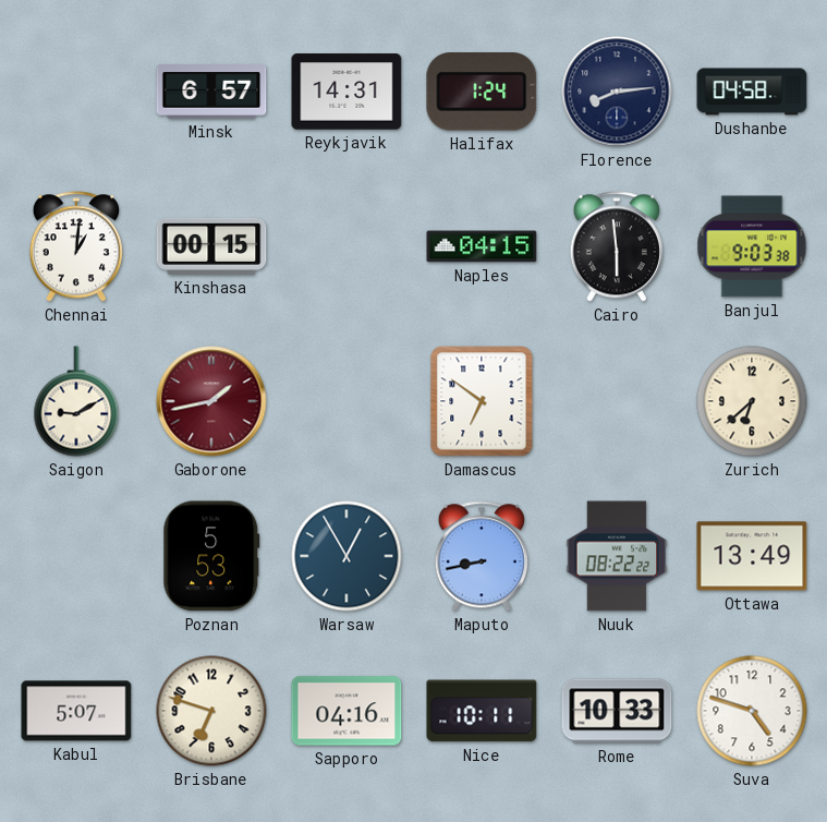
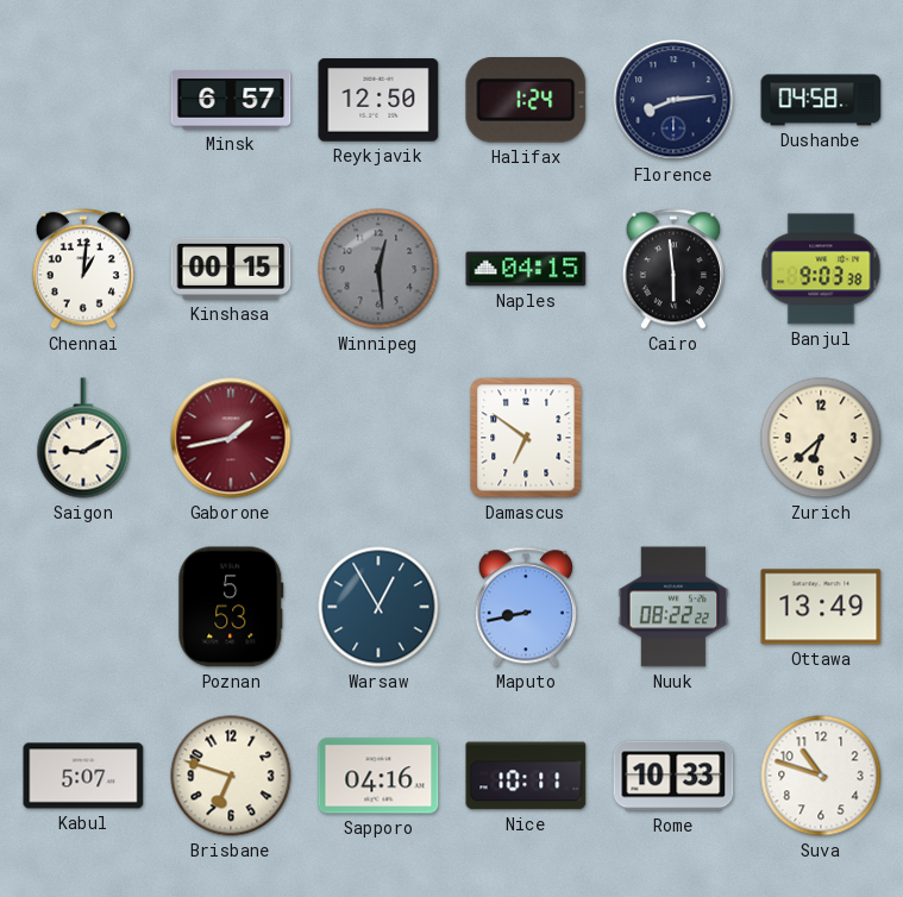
Reykjavik: 14:31 -> 12:50 (378, 100)
Winnipeg: none -> 12:29 (378, 269)
Suva: 4:48 -> 10:48 (821, 776)
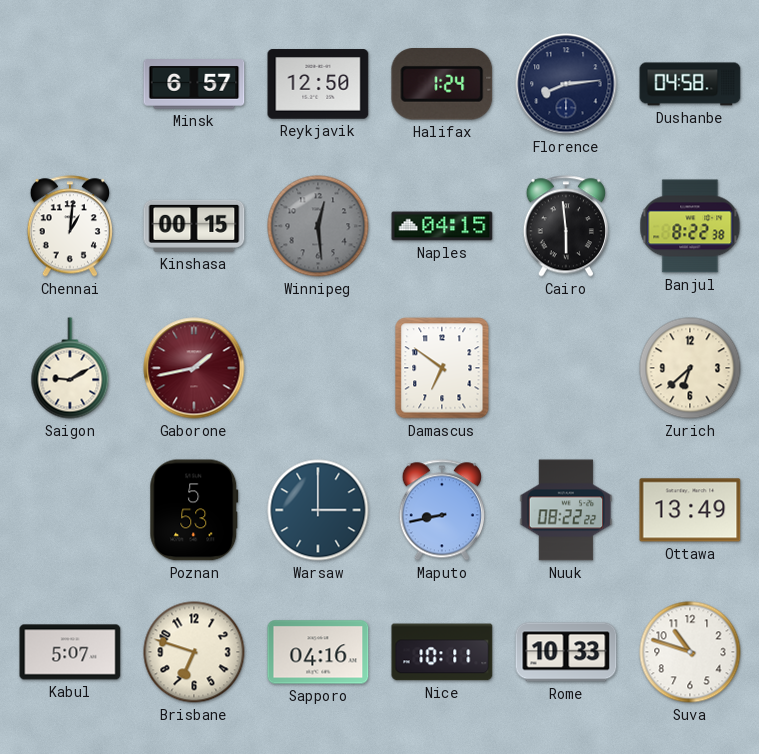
Banjul: 9:03 -> 8:22 (690, 226)
Warsaw: 12:55 -> 3:00 (318, 510)
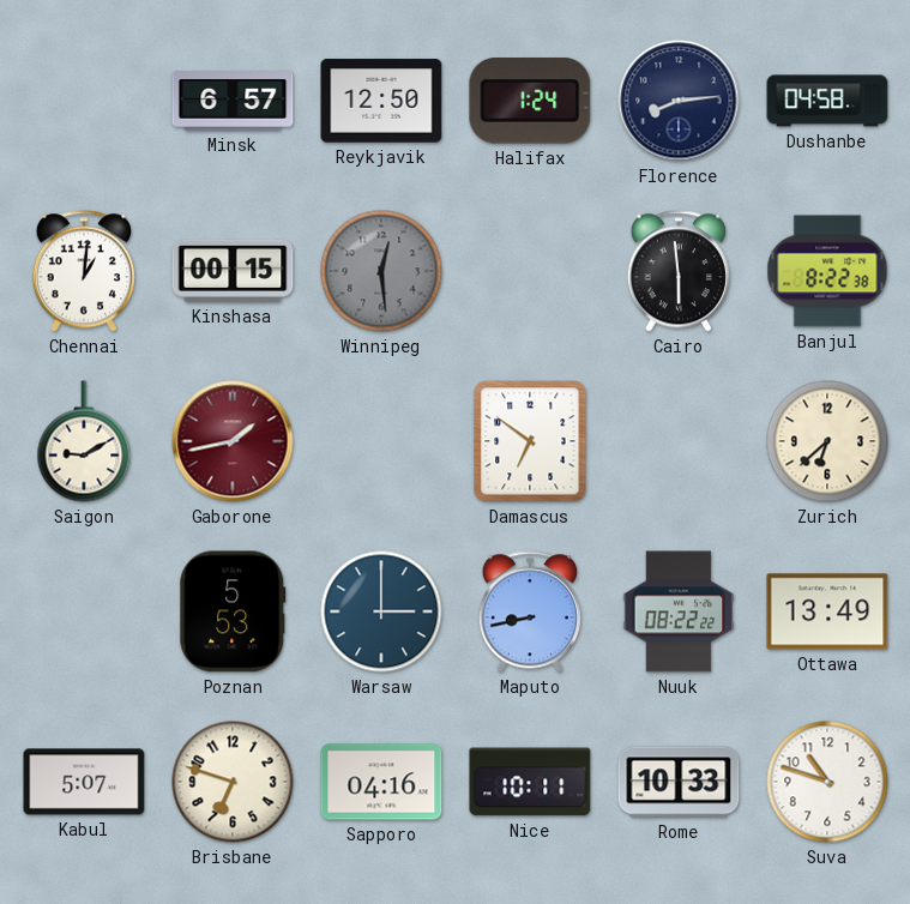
Naples: 04:15 -> none (442, 226)
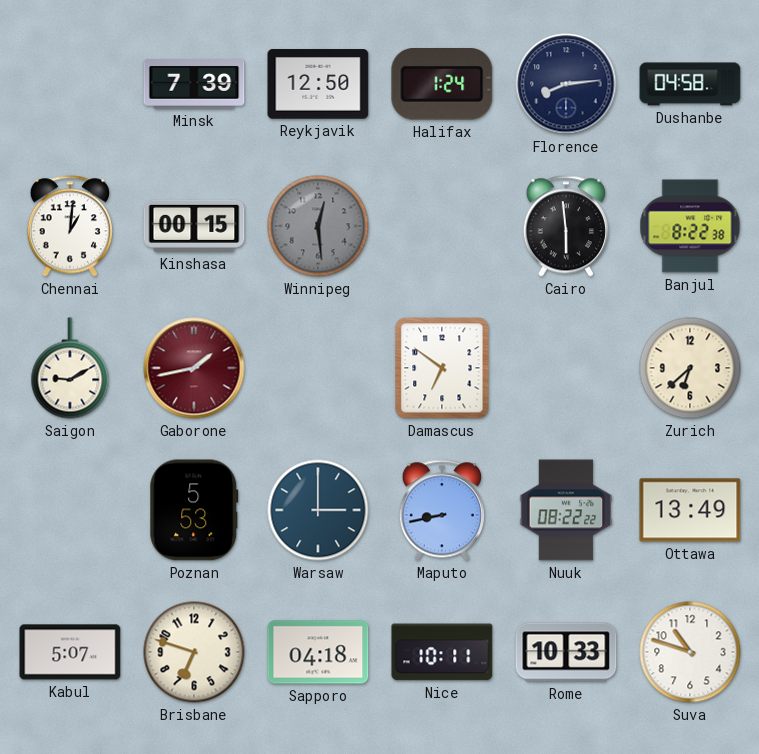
Minsk: 6:57 -> 7:39 (194, 84)
Sapporo: 04:16 -> 04:18 (318, 652)
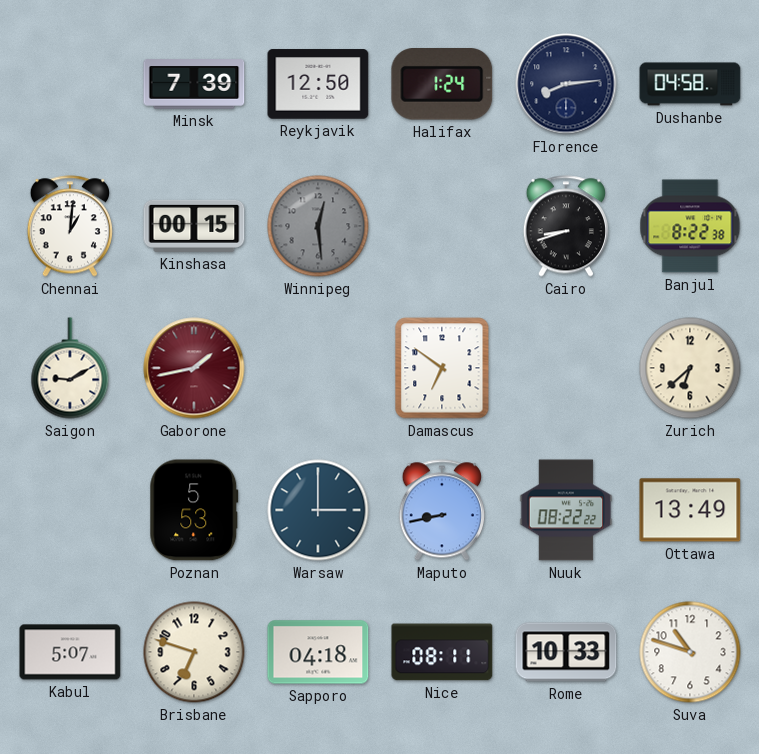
Cairo: 5:59 -> 8:42 (566, 226)
Nice: 10:11 -> 08:11 (442, 652)
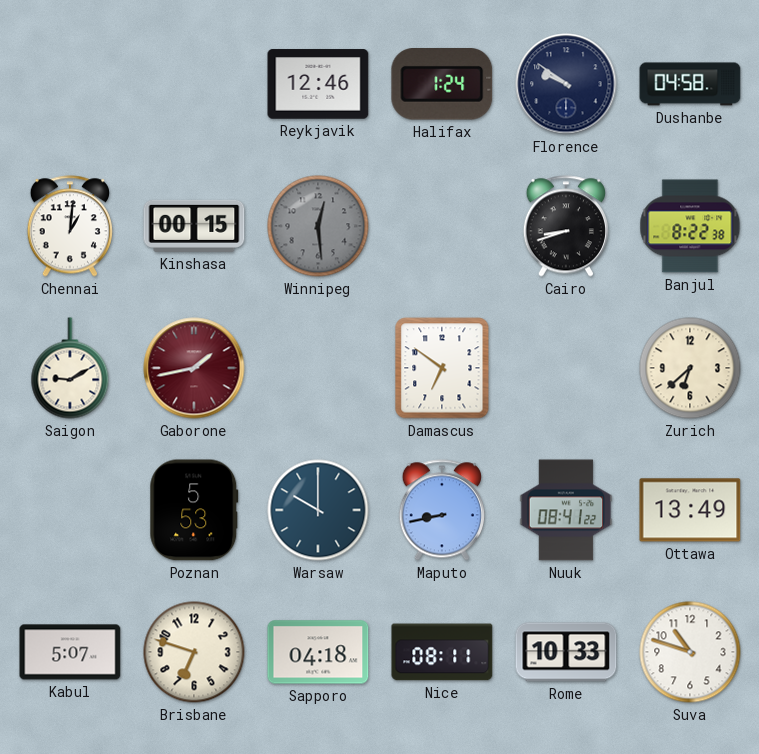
Minsk: 7:39 -> none (194, 84)
Reykjavik: 12:50 -> 12:46 (318, 84)
Florence: 8:14 -> 9:51 (566, 84)
Warsaw: 3:00 -> 10:00 (318, 510)
Nuuk: 08:22 -> 08:41 (566, 510)
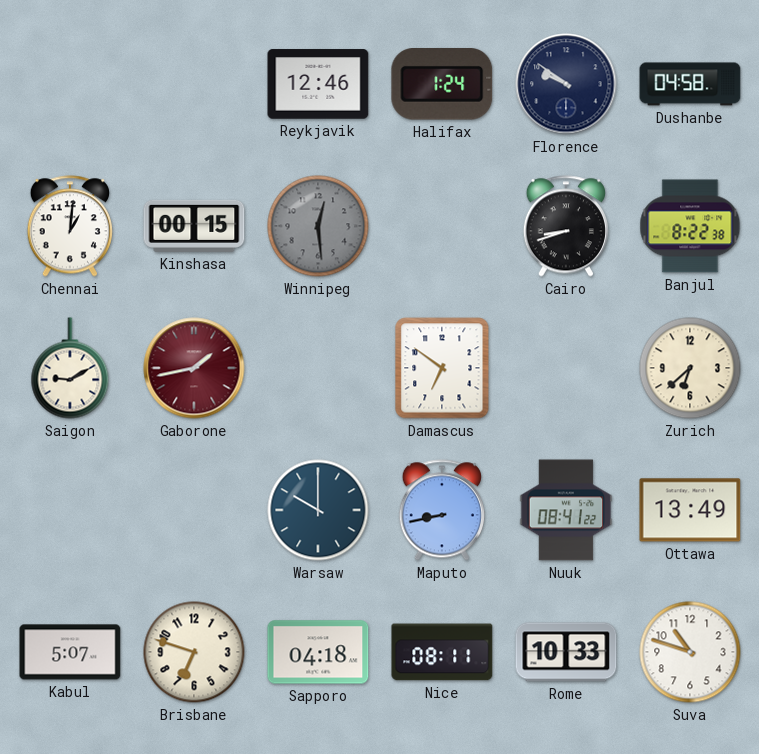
Poznan: 5:53 -> none (194, 510)
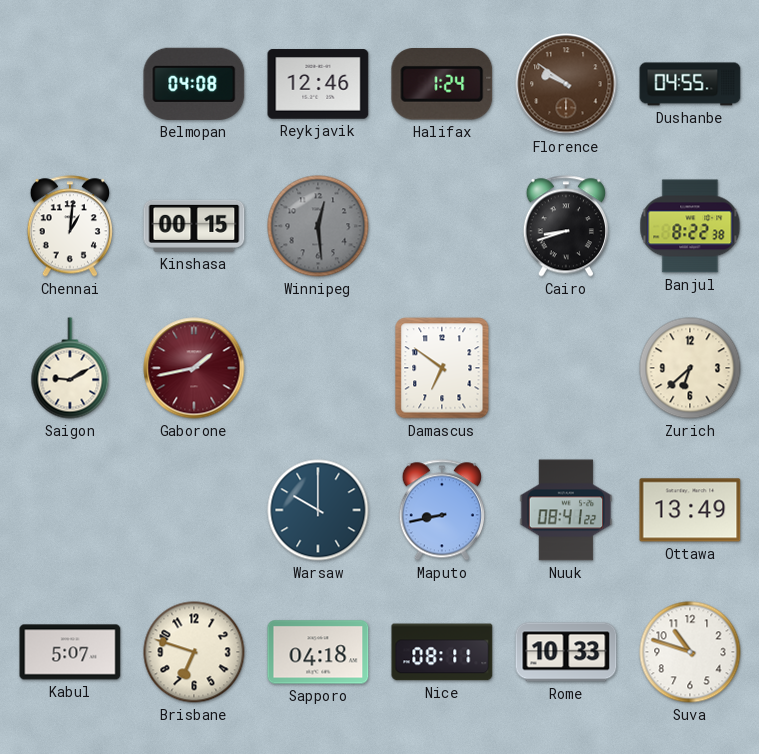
Belmopan: none -> 04:08 (194, 84)
Florence dial: navy -> brown (566, 84)
Dushanbe: 04:58 -> 04:55 (690, 84)
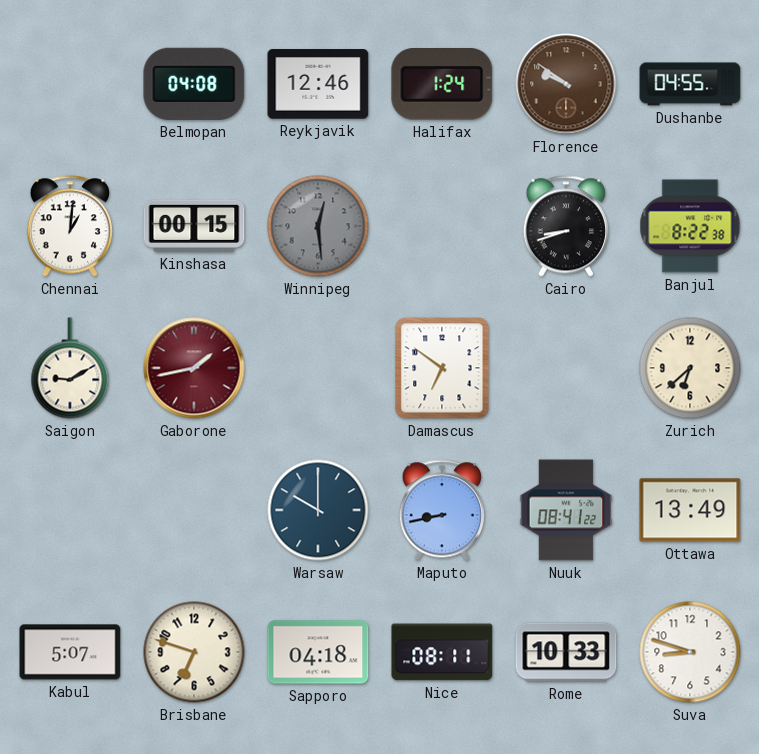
Suva: 10:48 -> 8:48 (690, 652)
